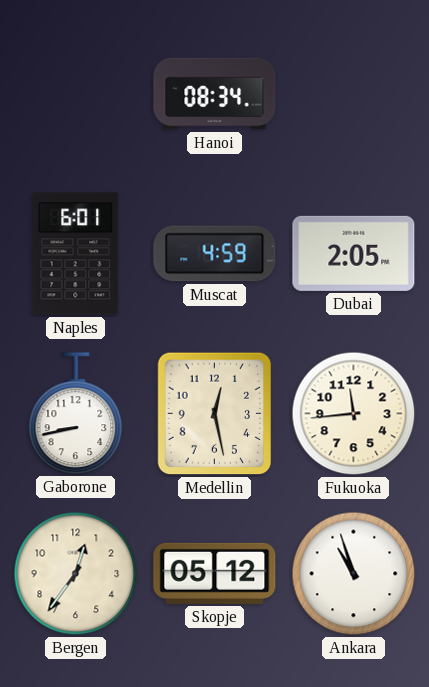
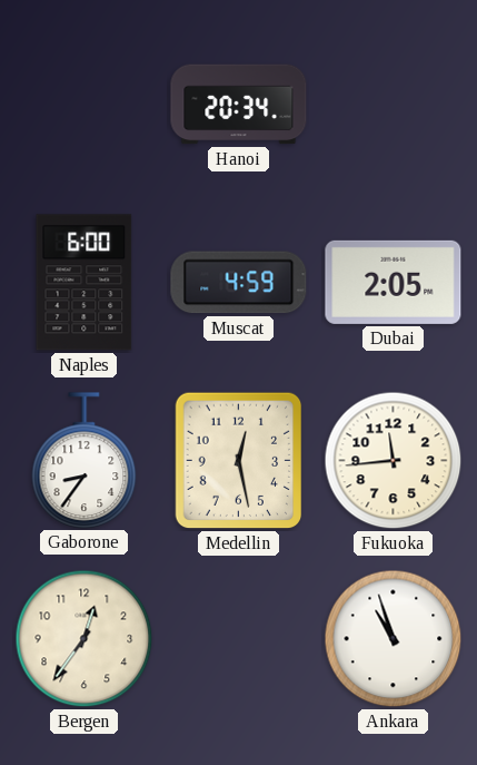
Hanoi: 08:34 -> 20:34 (239, 105)
Naples: 6:01 -> 6:00 (85, 283)
Gaborone: 8:43 -> 8:36 (85, 460)
Skopje: 05:12 -> none (215, 573)
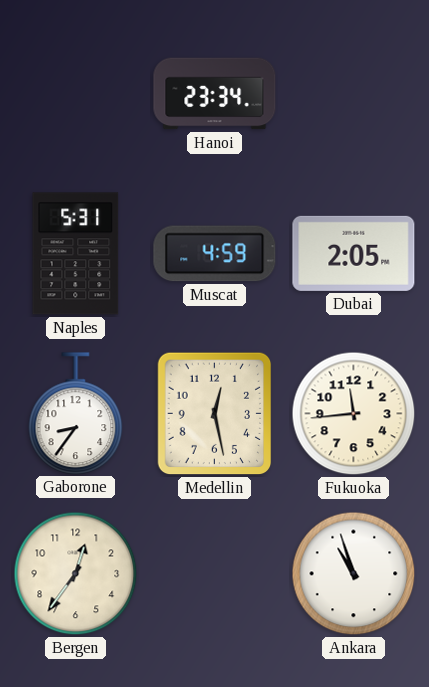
Hanoi: 20:34 -> 23:34 (215, 94)
Naples: 6:00 -> 5:31 (76, 254)
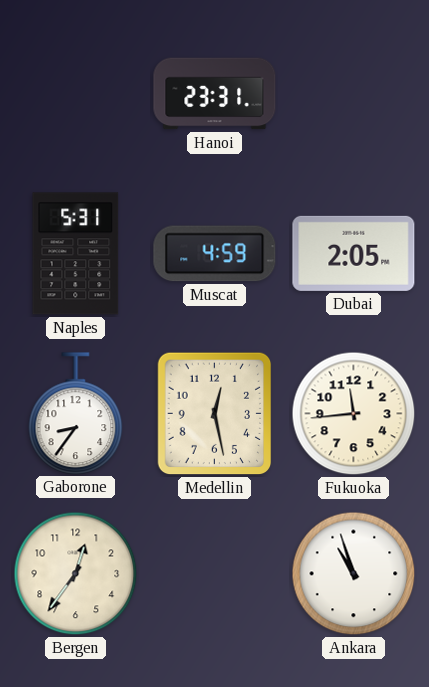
Hanoi: 23:34 -> 23:31 (215, 94)
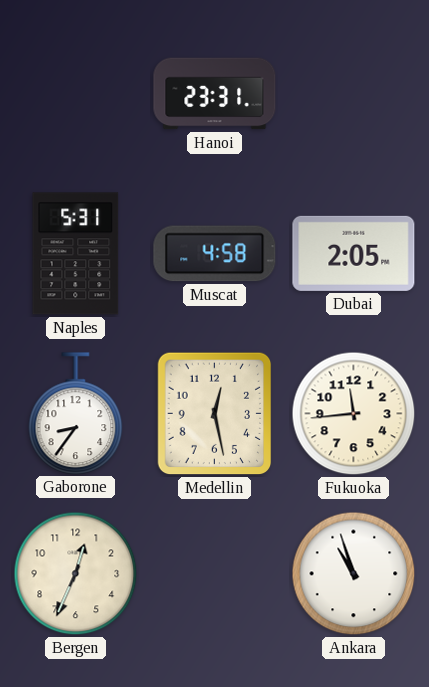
Muscat: 4:59 -> 4:58 (215, 254)
Bergen: 12:36 -> 12:34 (76, 574)
